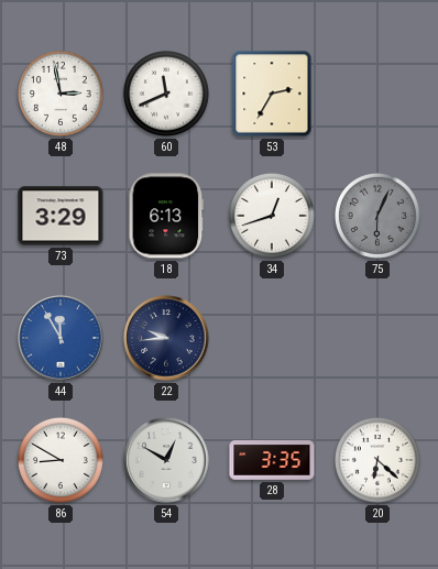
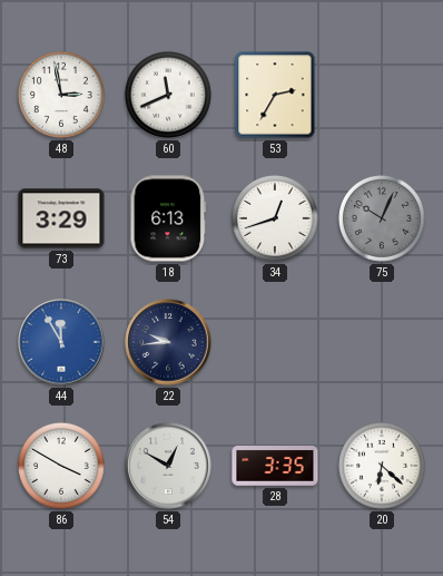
75: 6:04 -> 10:04 (382, 218)
86: 8:50 -> 3:50 (61, 466)
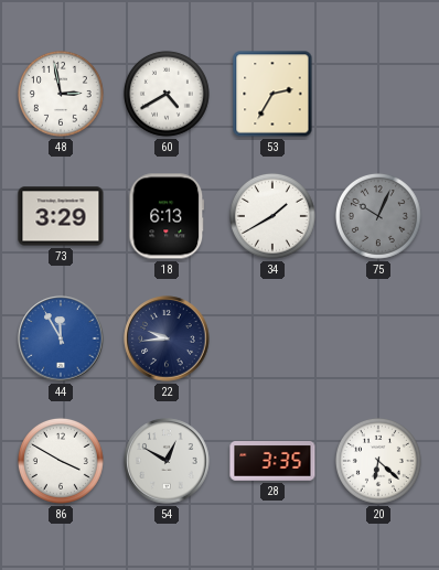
60: 11:41 -> 4:40 (167, 94)
34: 12:42 -> 1:40 (272, 216)
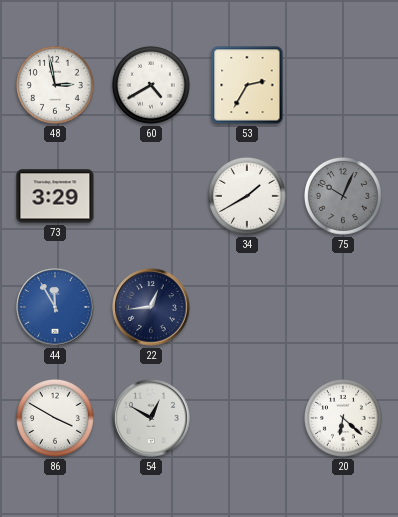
18: 6:13 -> none (167, 216)
22: 9:44 -> 12:44 (151, 307)
28: 3:35 -> none (272, 461)
